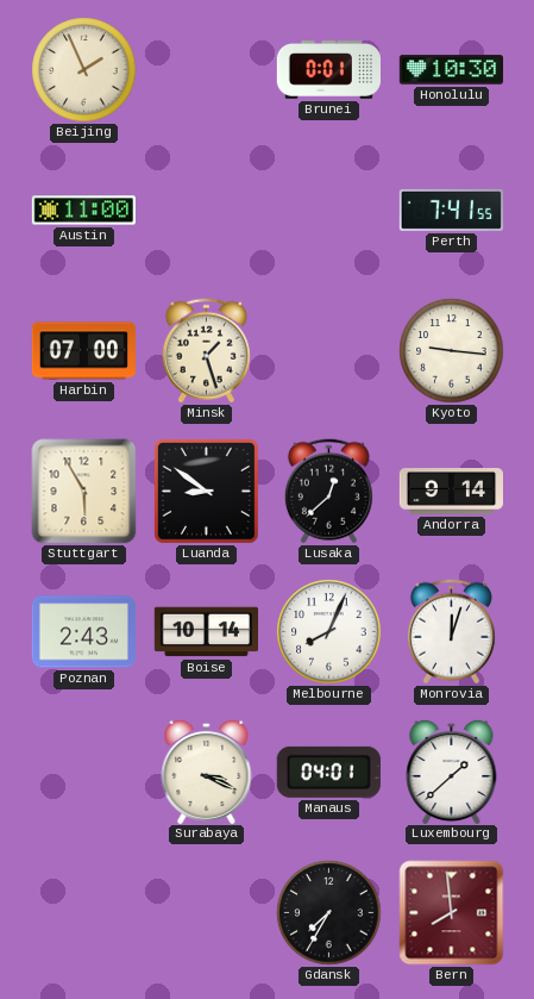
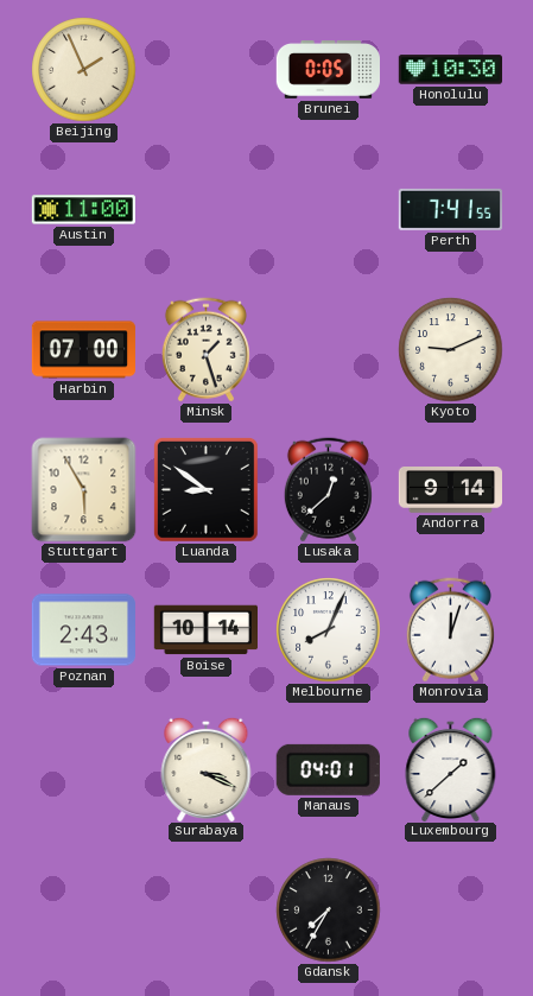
Brunei: 0:01 -> 0:05 (328, 70)
Kyoto: 9:16 -> 9:11 (451, 350)
Bern: 7:59 -> none (452, 913)
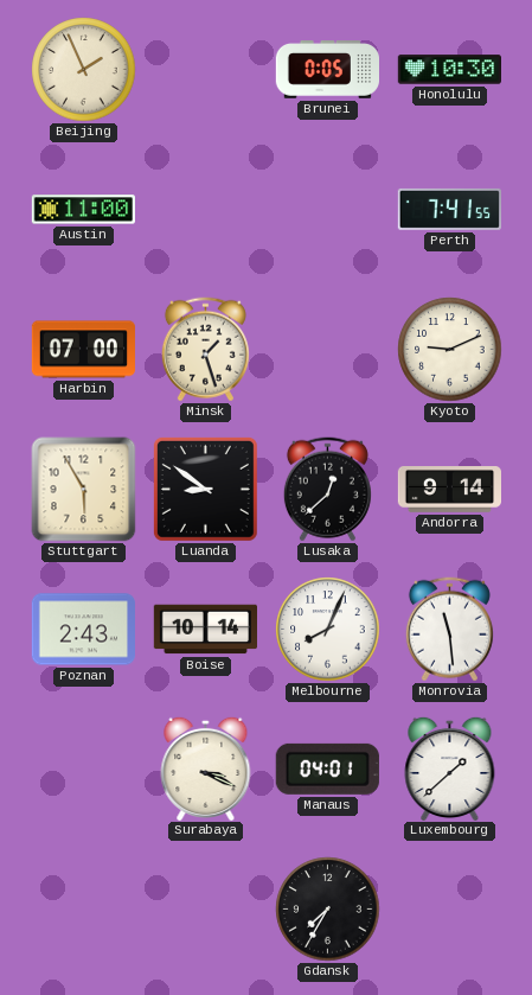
Monrovia: 12:03 -> 11:29 (449, 630)
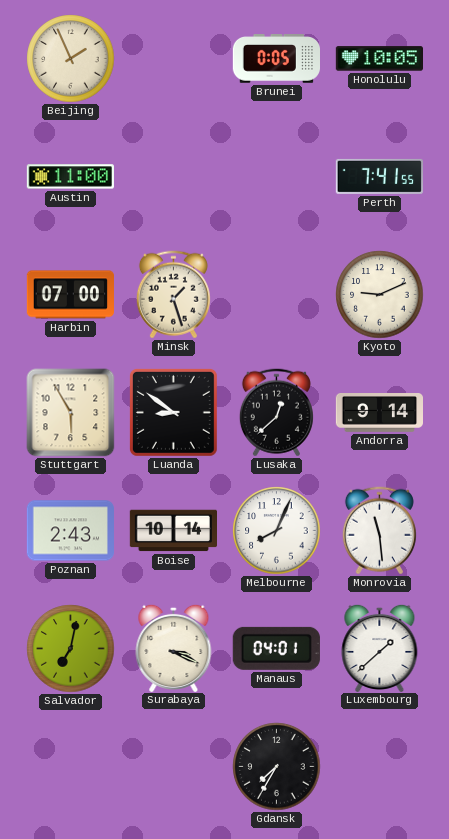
Honolulu: 10:30 -> 10:05 (379, 59)
Salvador: none -> 7:02 (71, 649)
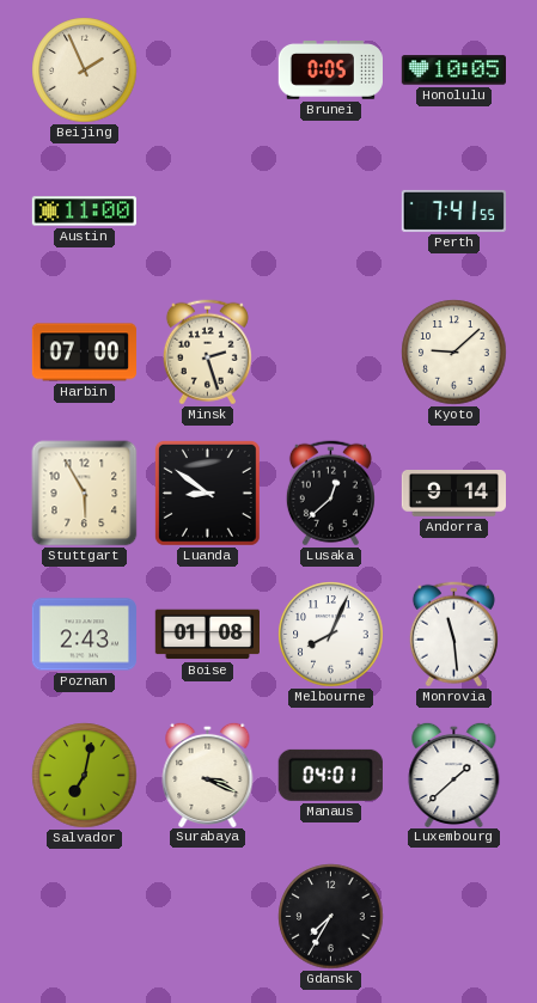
Minsk: 1:27 -> 2:27 (207, 353)
Kyoto: 9:11 -> 9:08 (454, 353)
Boise: 10:14 -> 01:08 (207, 635)
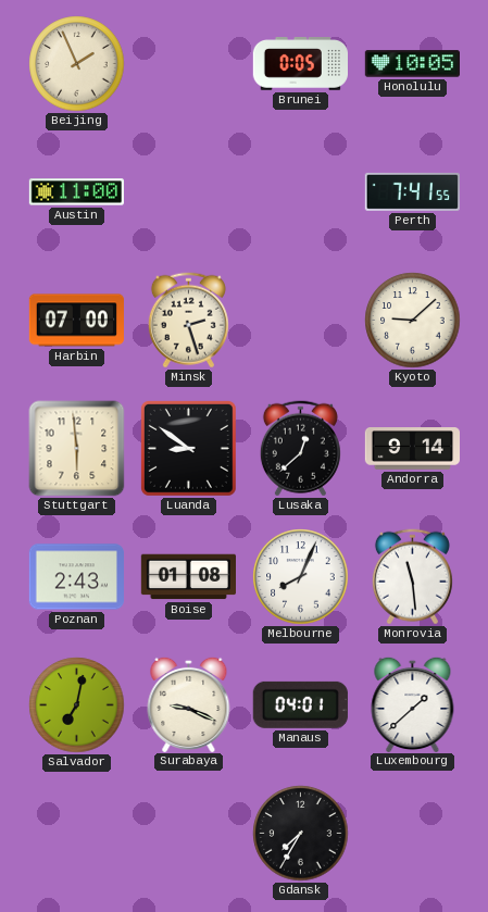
Stuttgart: 5:55 -> 5:59 (77, 449)
Surabaya: 3:19 -> 9:19 (189, 703)
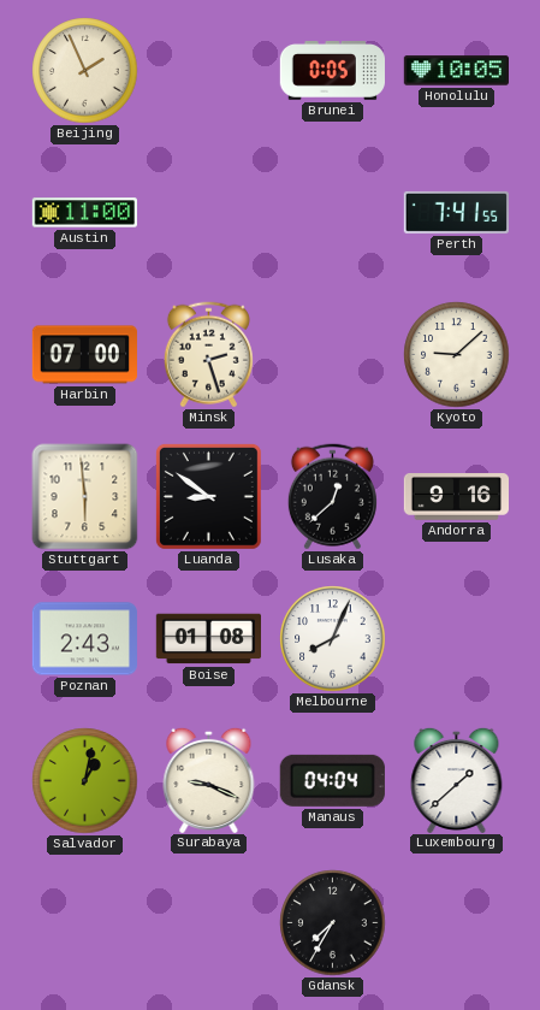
Andorra: 9:14 -> 9:16 (456, 497)
Monrovia: 11:29 -> none (412, 577)
Salvador: 7:02 -> 1:02 (85, 781)
Manaus: 04:01 -> 04:04 (332, 780)
